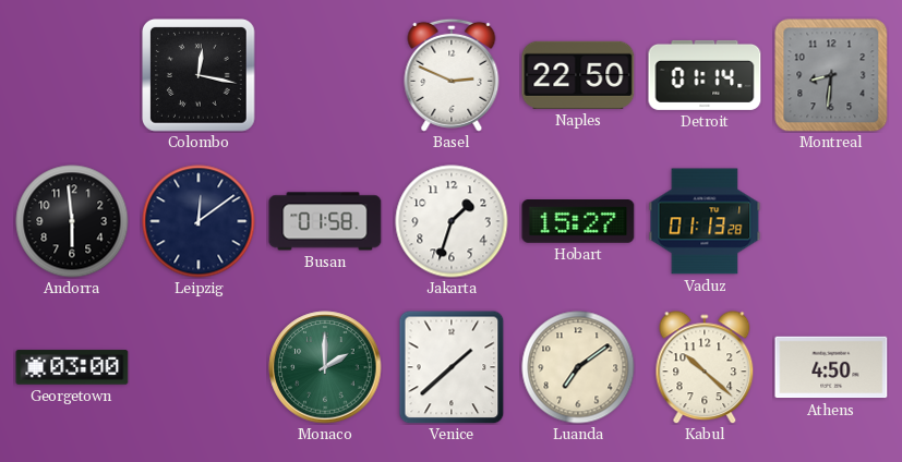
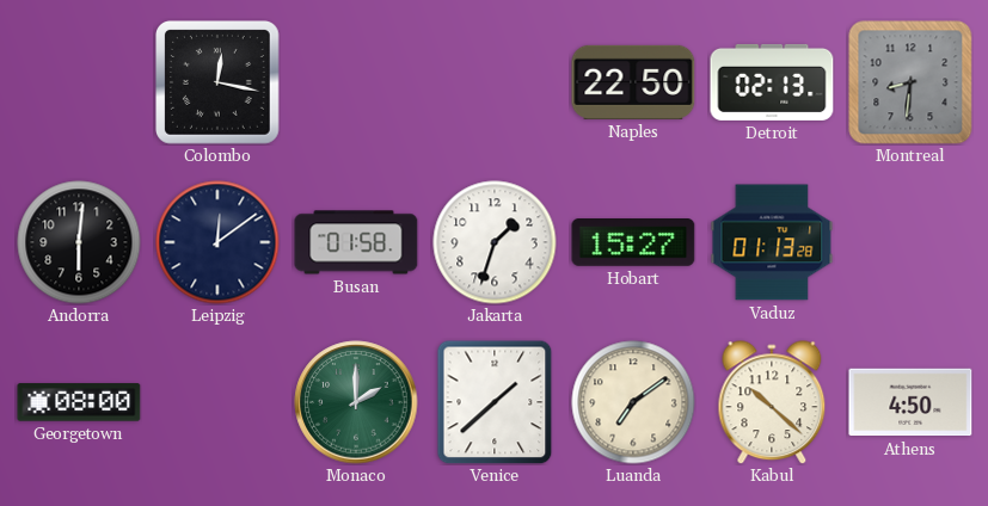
Basel: 2:49 -> none (452, 75)
Detroit: 01:14 -> 02:13 (772, 82)
Andorra: 5:59 -> 6:01 (79, 242)
Georgetown: 03:00 -> 08:00 (79, 402)
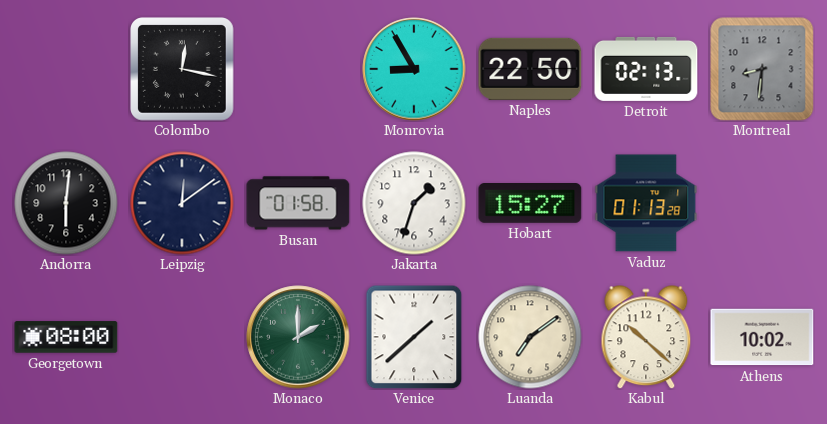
Monrovia: none -> 8:55 (414, 69)
Athens: 4:50 -> 10:02 (762, 337)
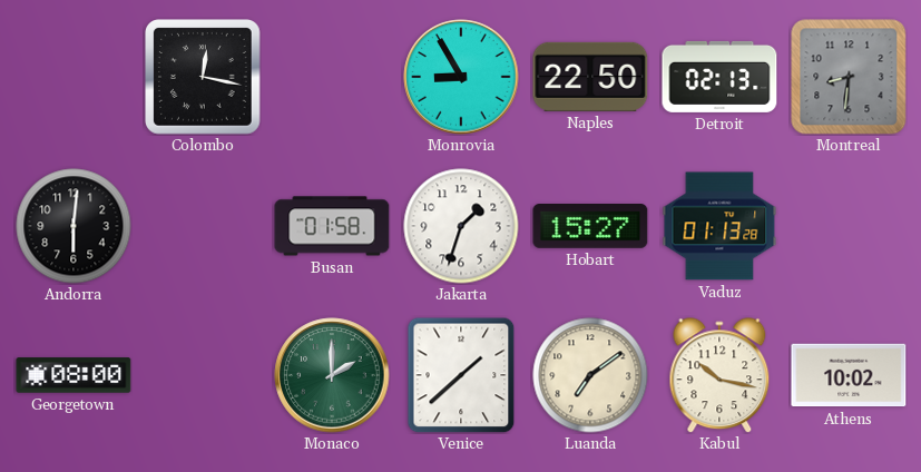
Leipzig: 12:09 -> none (182, 203)
Kabul: 10:22 -> 10:17 (719, 375)
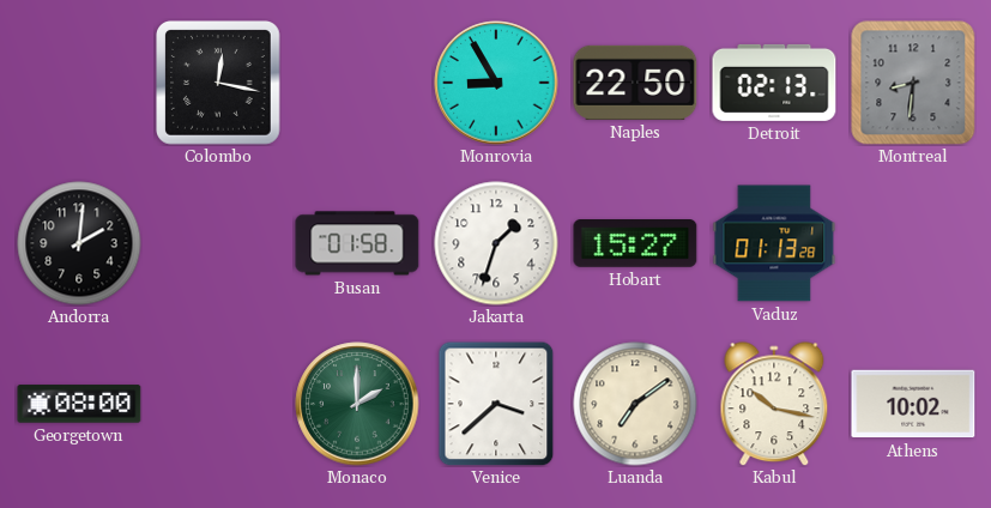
Andorra: 6:01 -> 2:01 (79, 243)
Venice: 1:38 -> 3:38 (496, 404)
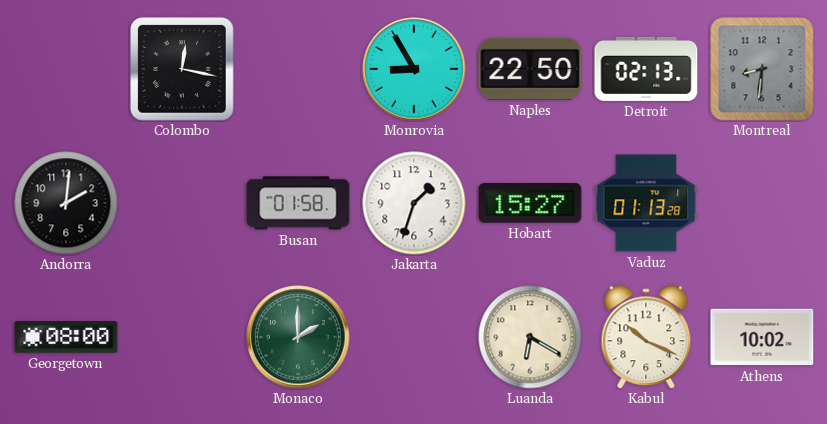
Venice: 3:38 -> none (496, 404)
Luanda: 7:09 -> 6:20 (530, 337)
Kabul: 10:17 -> 10:19 (646, 337)
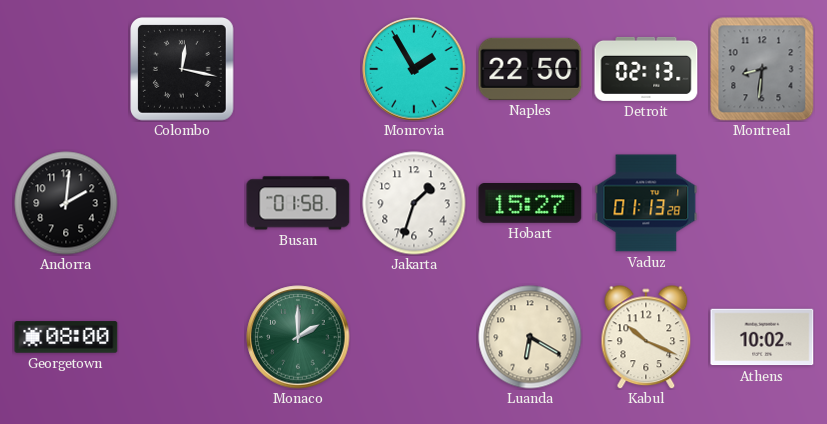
Monrovia: 8:55 -> 1:55 (414, 69)
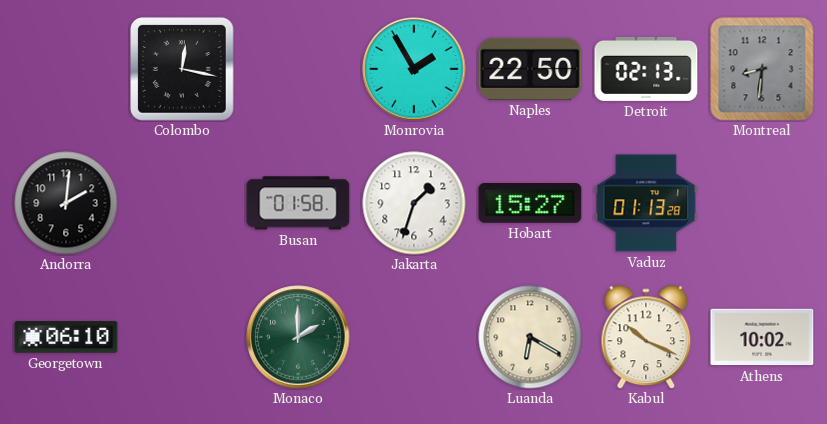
Georgetown: 08:00 -> 06:10 (66, 337)
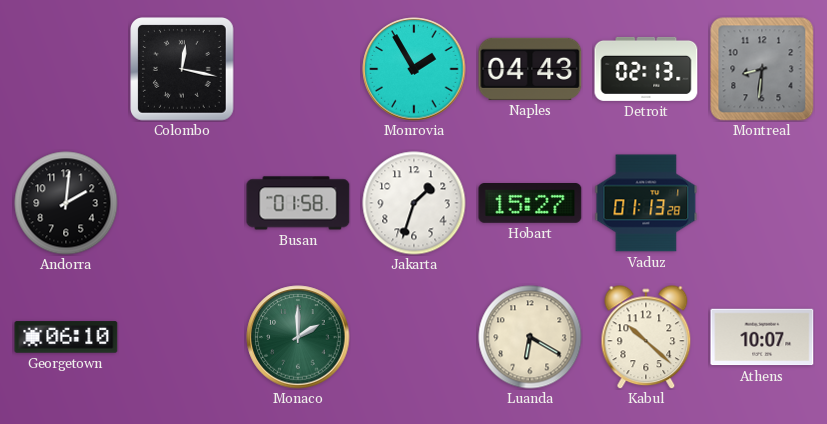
Naples: 22:50 -> 04:43 (530, 69)
Kabul: 10:19 -> 10:22 (646, 337)
Athens: 10:02 -> 10:07 (762, 337)
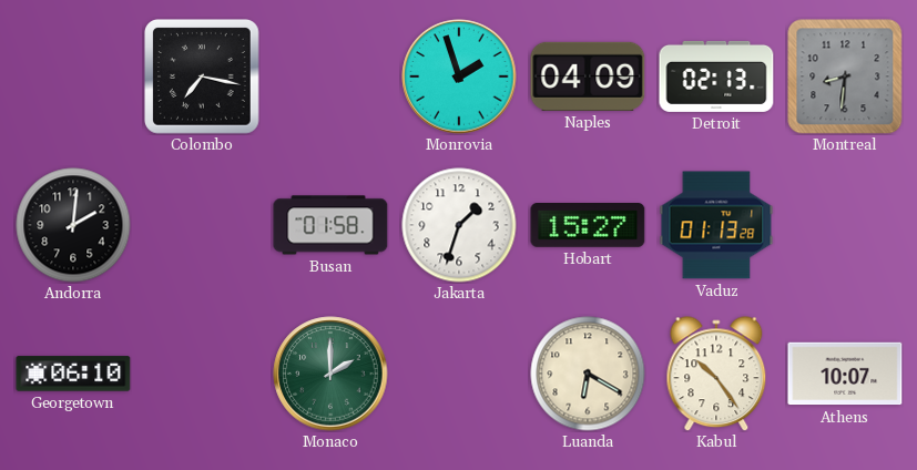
Colombo: 12:17 -> 7:17 (203, 78)
Monrovia: 1:55 -> 1:57 (459, 76)
Naples: 04:43 -> 04:09 (588, 76)
Kabul: 10:22 -> 10:24 (716, 374)
